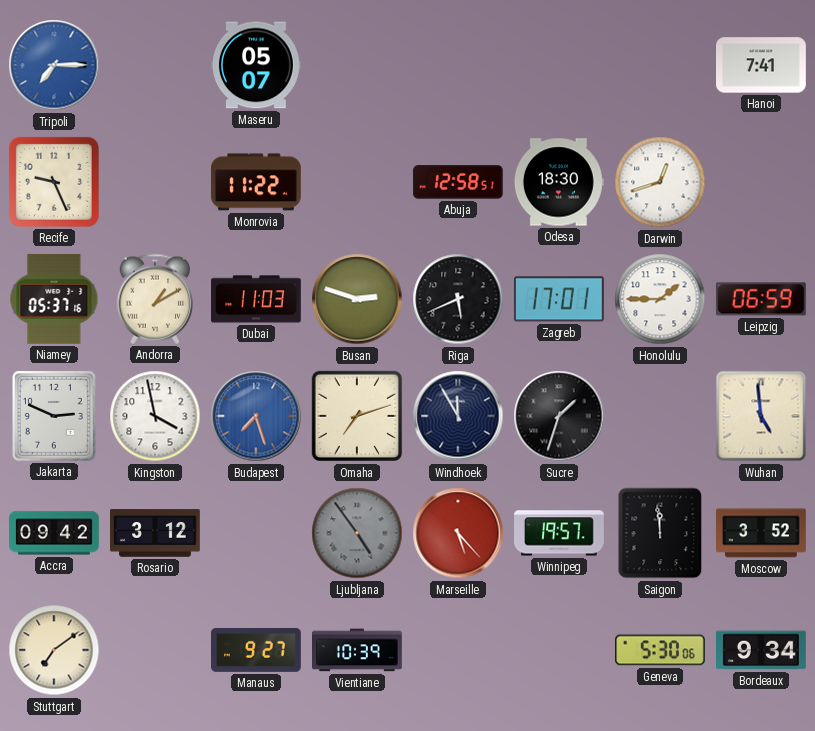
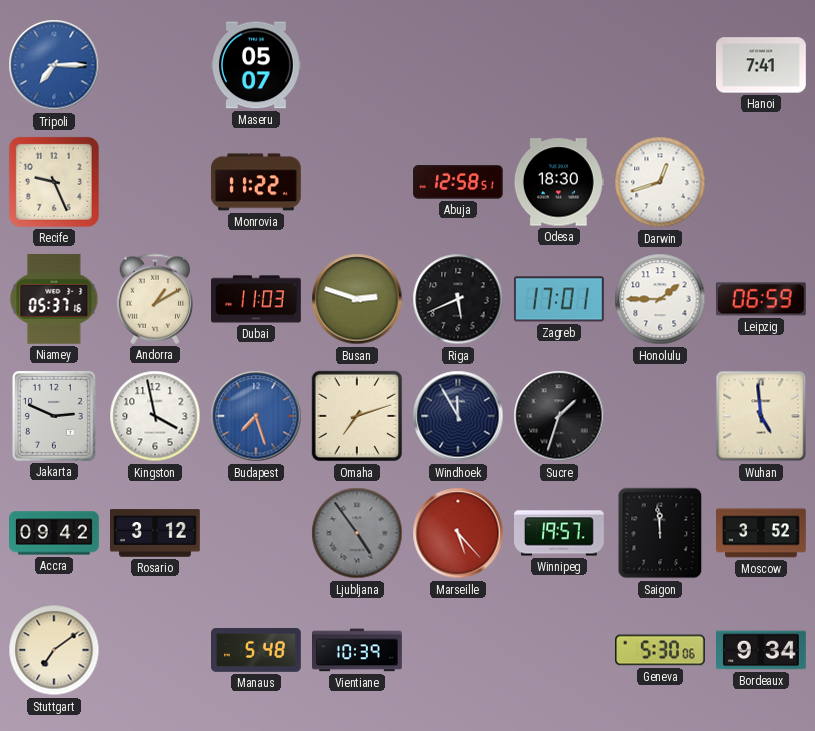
Manaus: 9:27 -> 5:48 (257, 650)
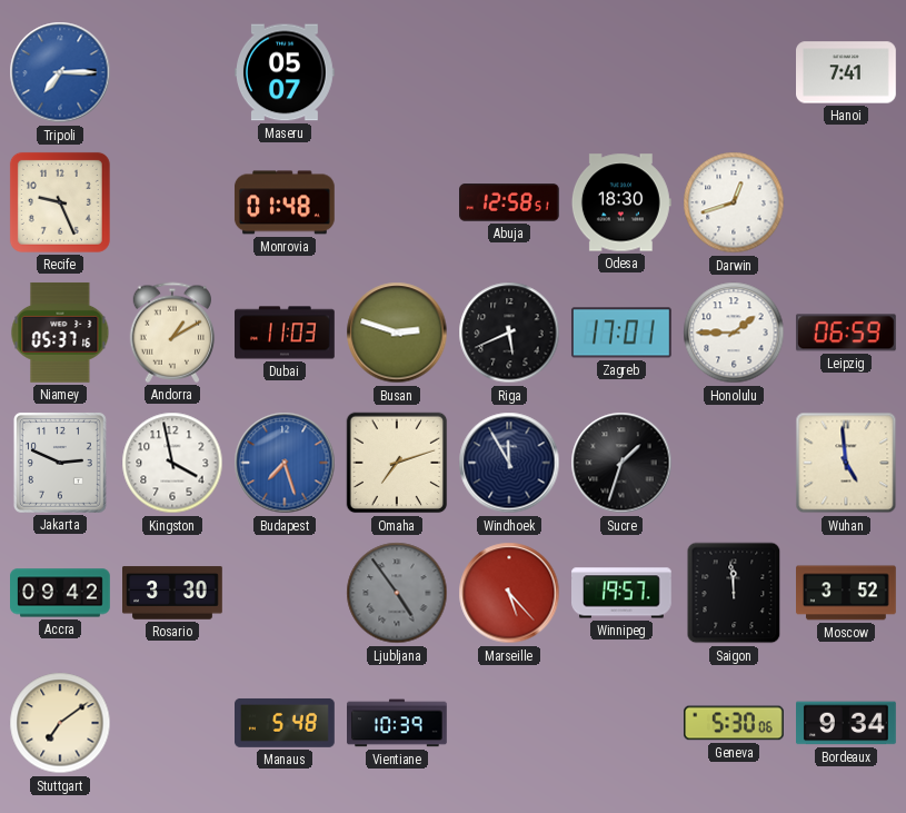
Monrovia: 11:22 -> 01:48 (285, 202)
Rosario: 3:12 -> 3:30 (173, 593)
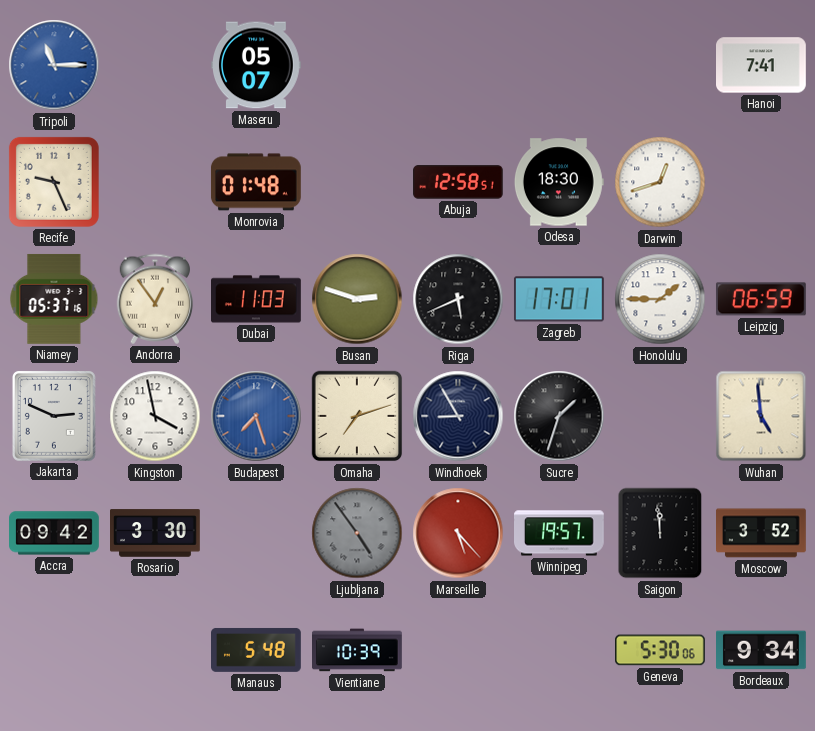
Tripoli: 7:15 -> 11:15 (54, 65)
Andorra: 1:10 -> 12:54 (155, 299)
Windhoek: 11:55 -> 8:55 (458, 416)
Stuttgart: 7:09 -> none (60, 723)
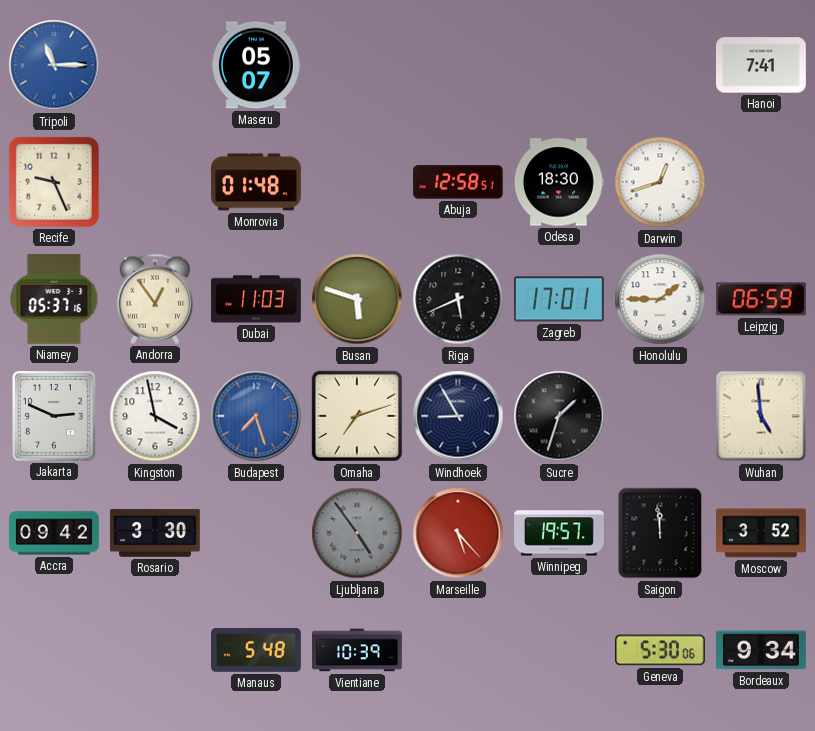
Busan: 2:48 -> 5:48 (357, 299)
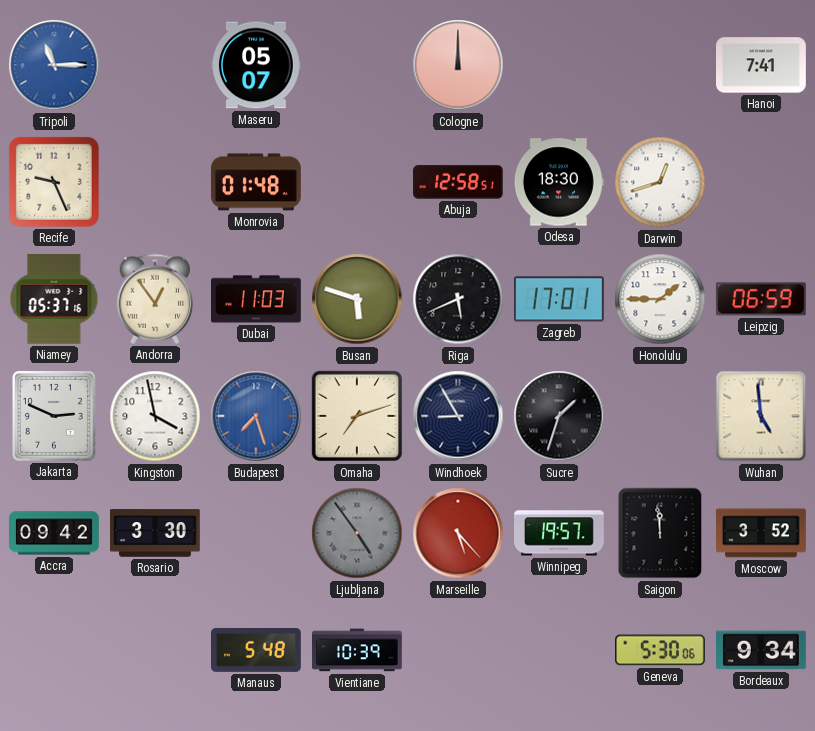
Cologne: none -> 12:00 (458, 65)
